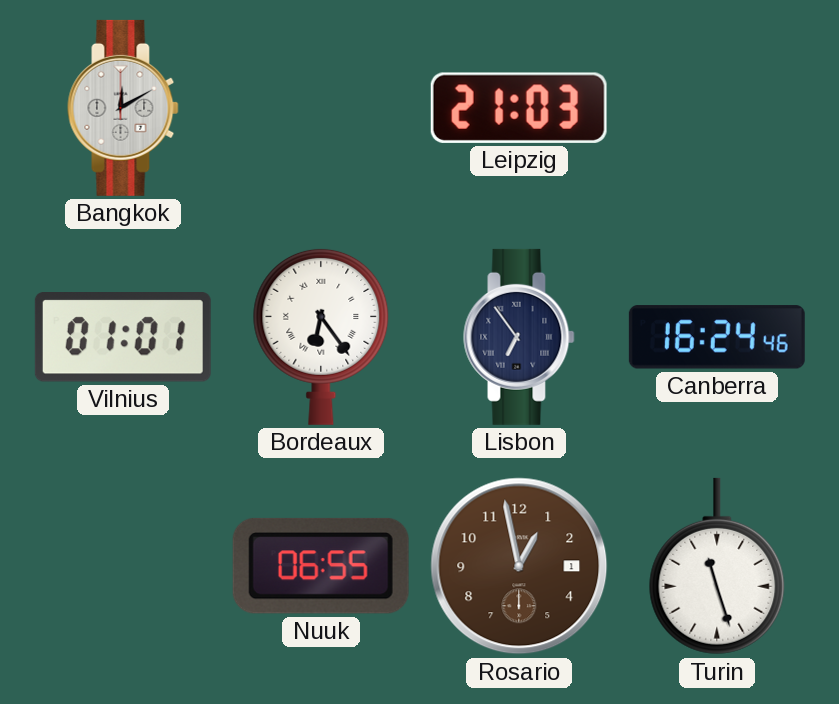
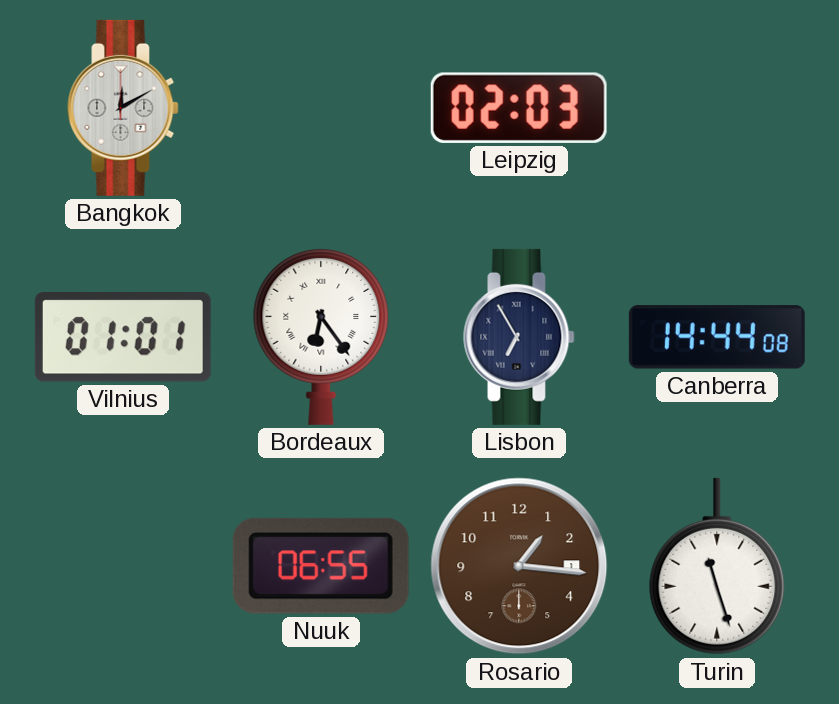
Leipzig: 21:03 -> 02:03 (519, 108)
Lisbon: 6:54 -> 6:55 (519, 337)
Canberra: 16:24 -> 14:44 (717, 337)
Rosario: 12:58 -> 1:16 (519, 566)
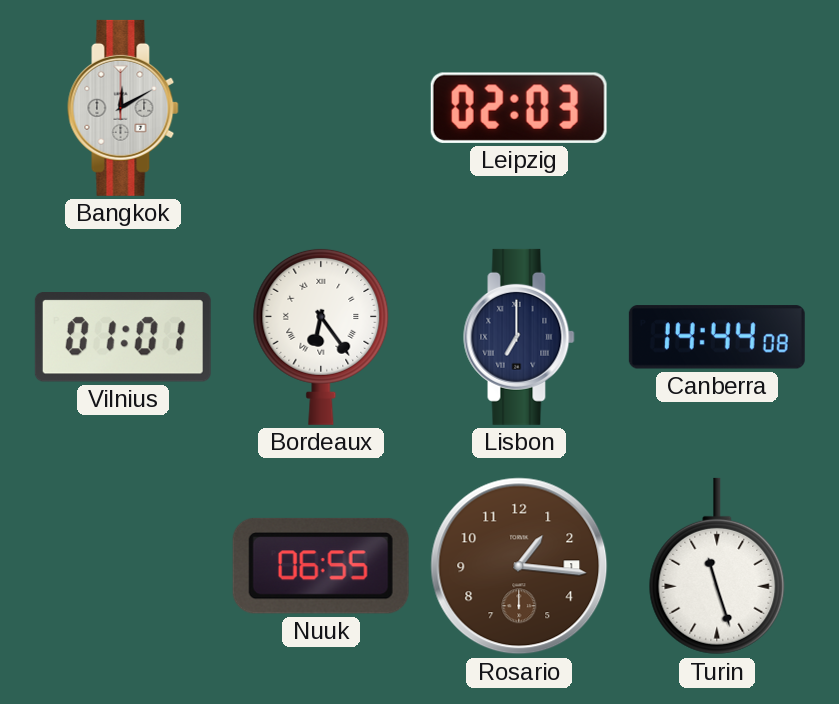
Lisbon: 6:55 -> 7:00 (519, 337)
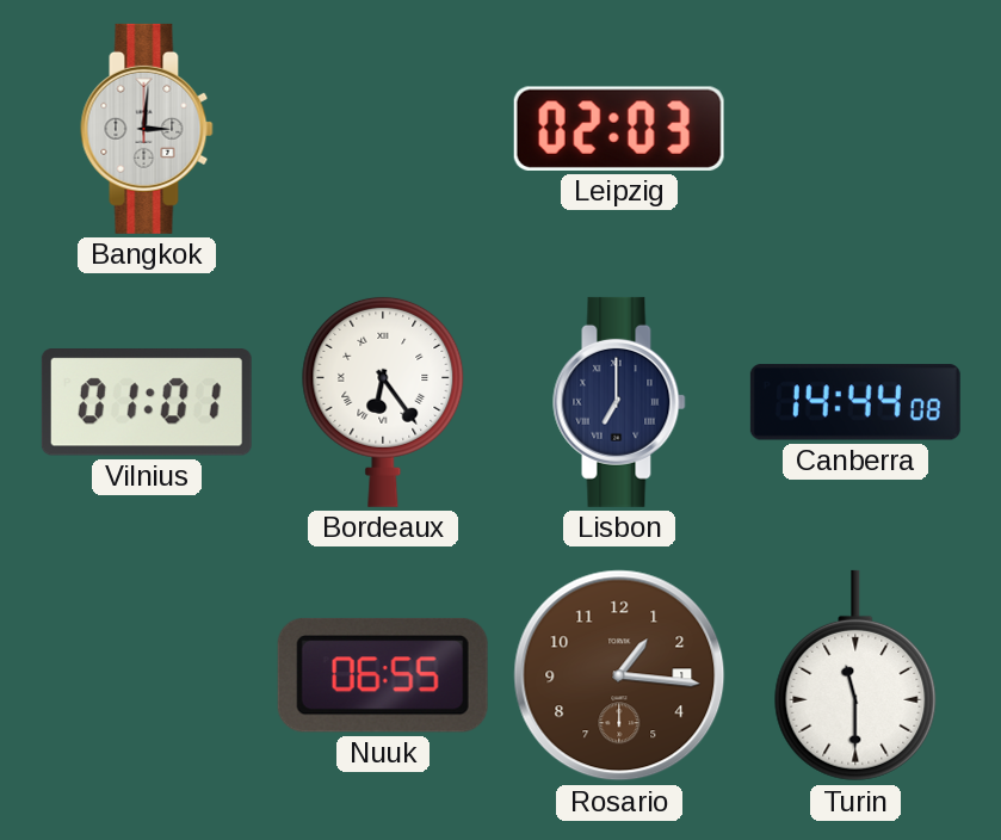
Bangkok: 12:10 -> 3:01 (147, 129)
Turin: 11:27 -> 11:30 (855, 675)
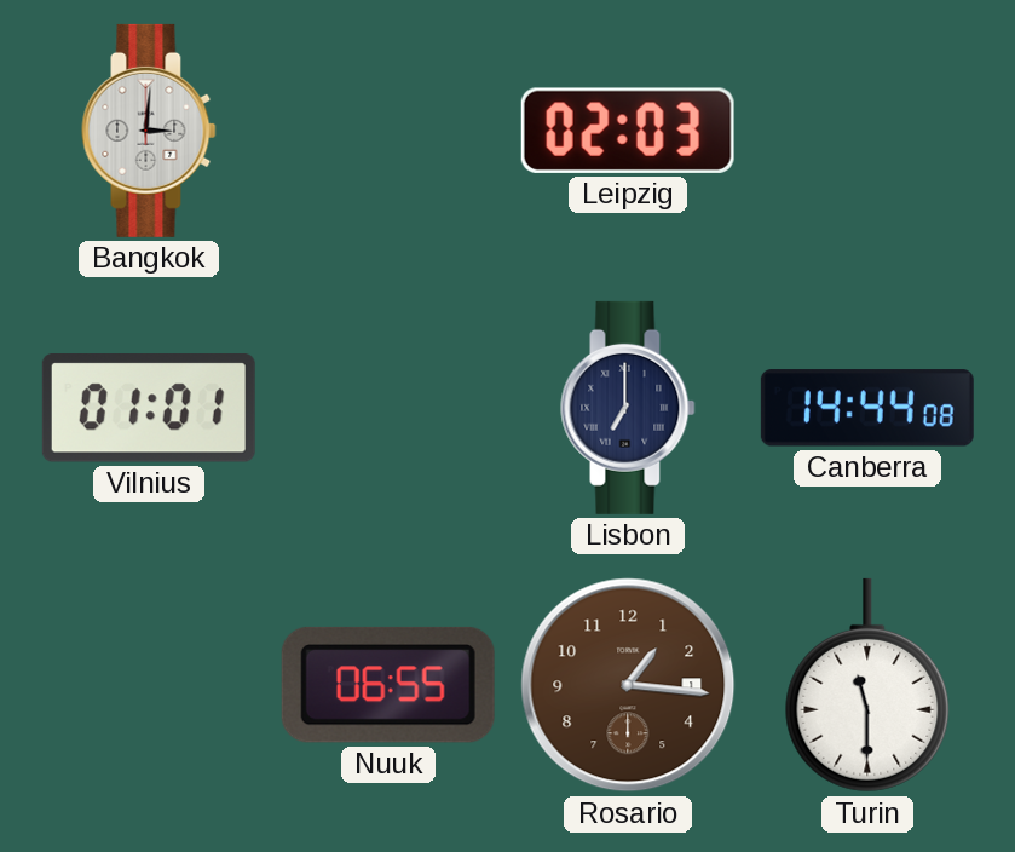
Bordeaux: 6:24 -> none (383, 401)
